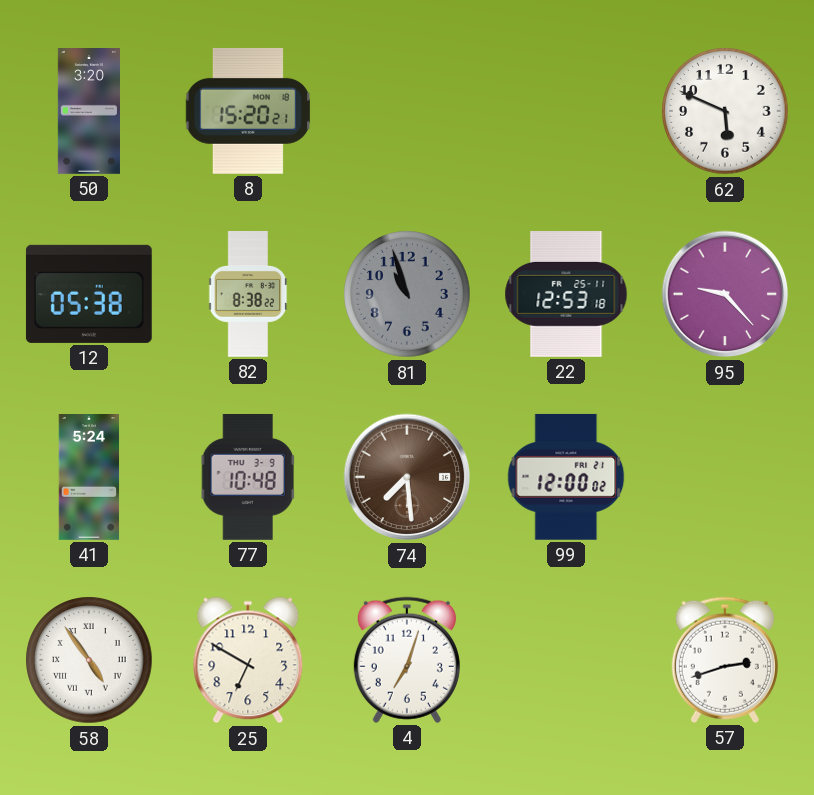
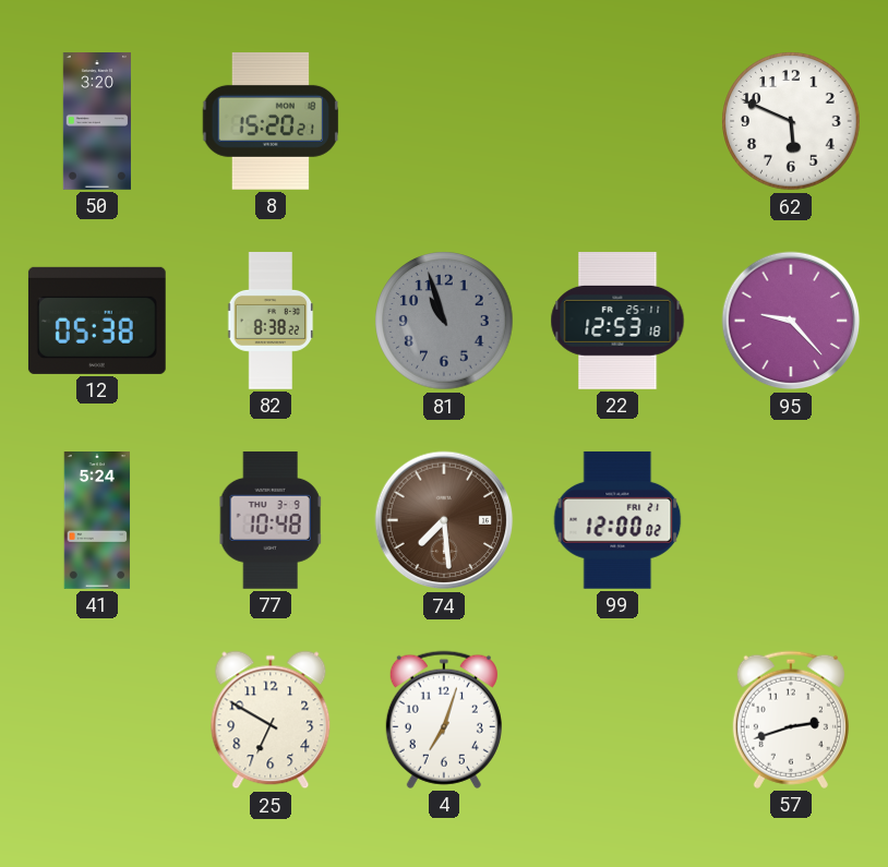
58: 4:54 -> none (89, 660)
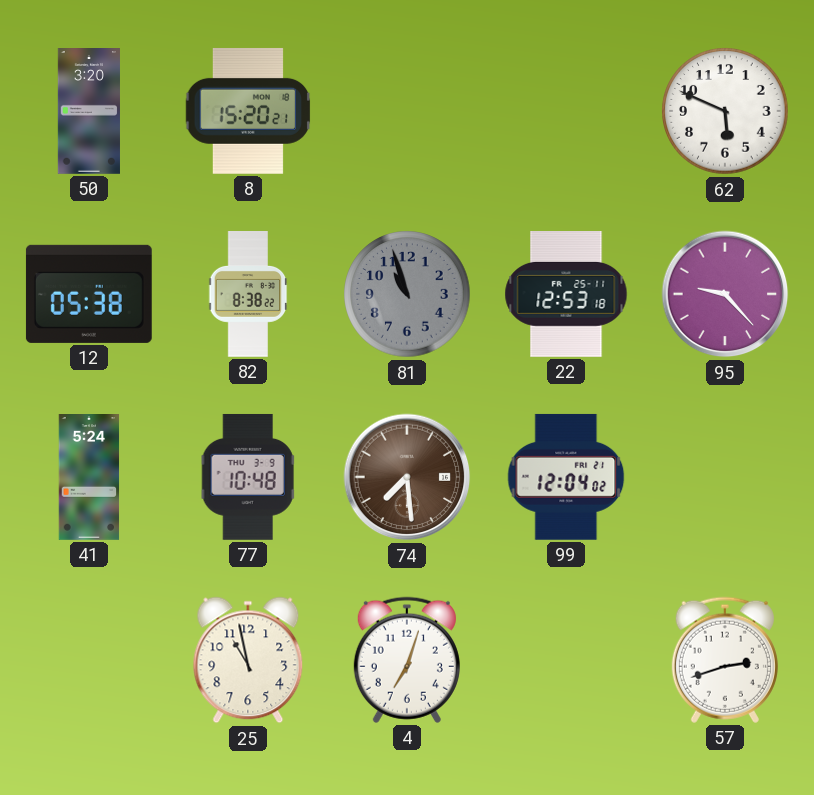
99: 12:00 -> 12:04 (566, 477)
25: 6:50 -> 10:58 (248, 660)
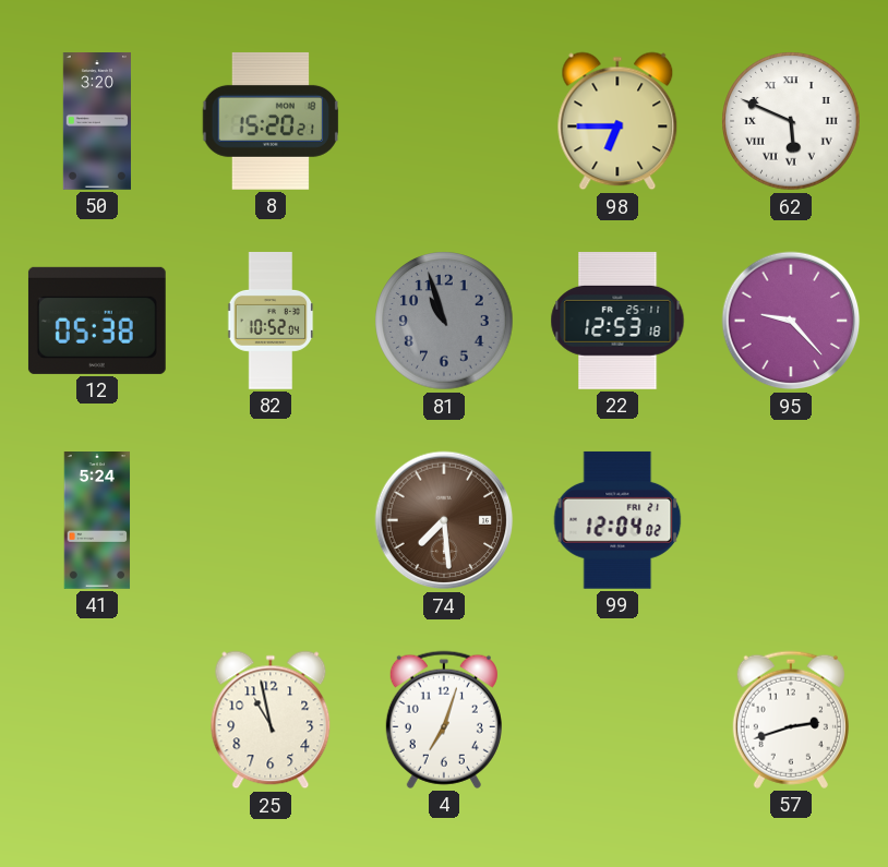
98: none -> 6:45 (617, 121)
62 numerals: Arabic -> Roman (791, 121)
82: 8:38 -> 10:52 (271, 322)
77: 10:48 -> none (248, 477)
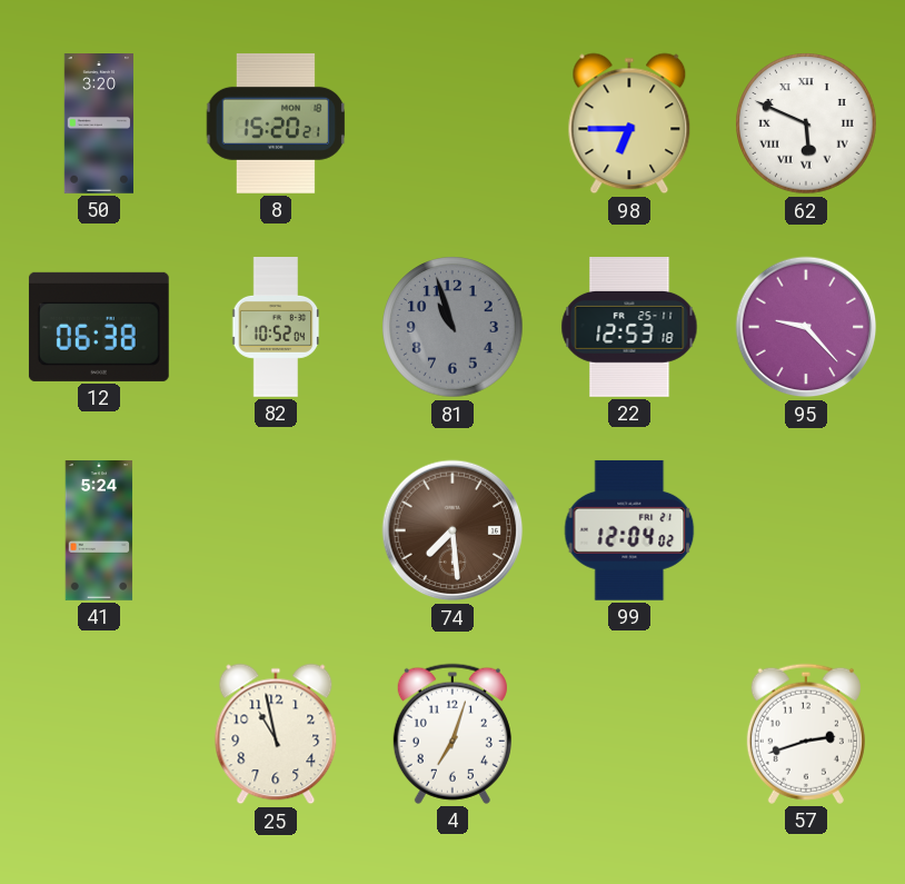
12: 05:38 -> 06:38 (99, 327)
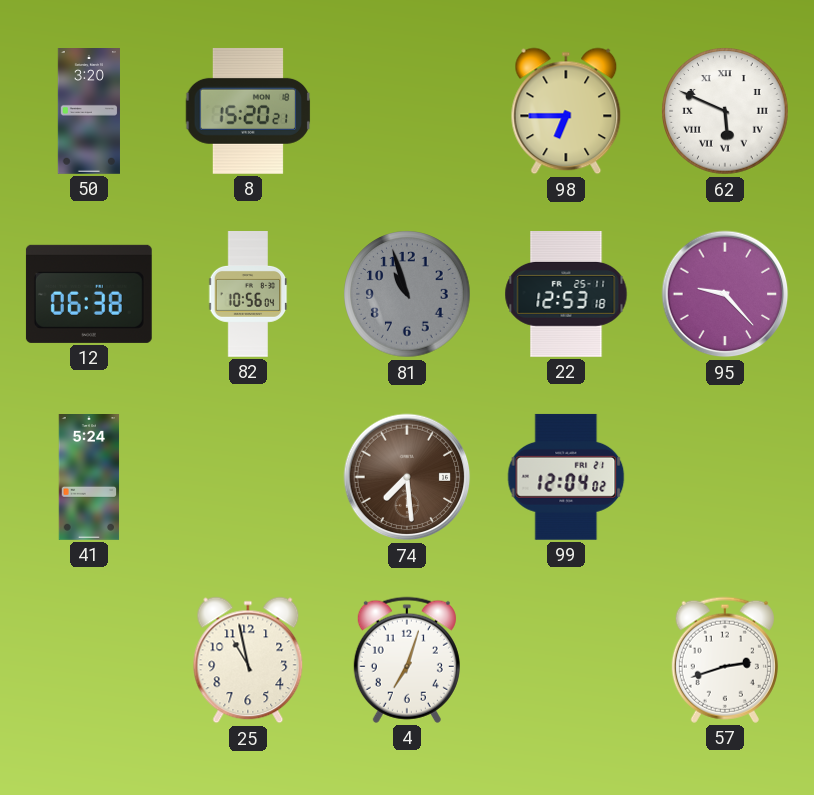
82: 10:52 -> 10:56 (248, 295)
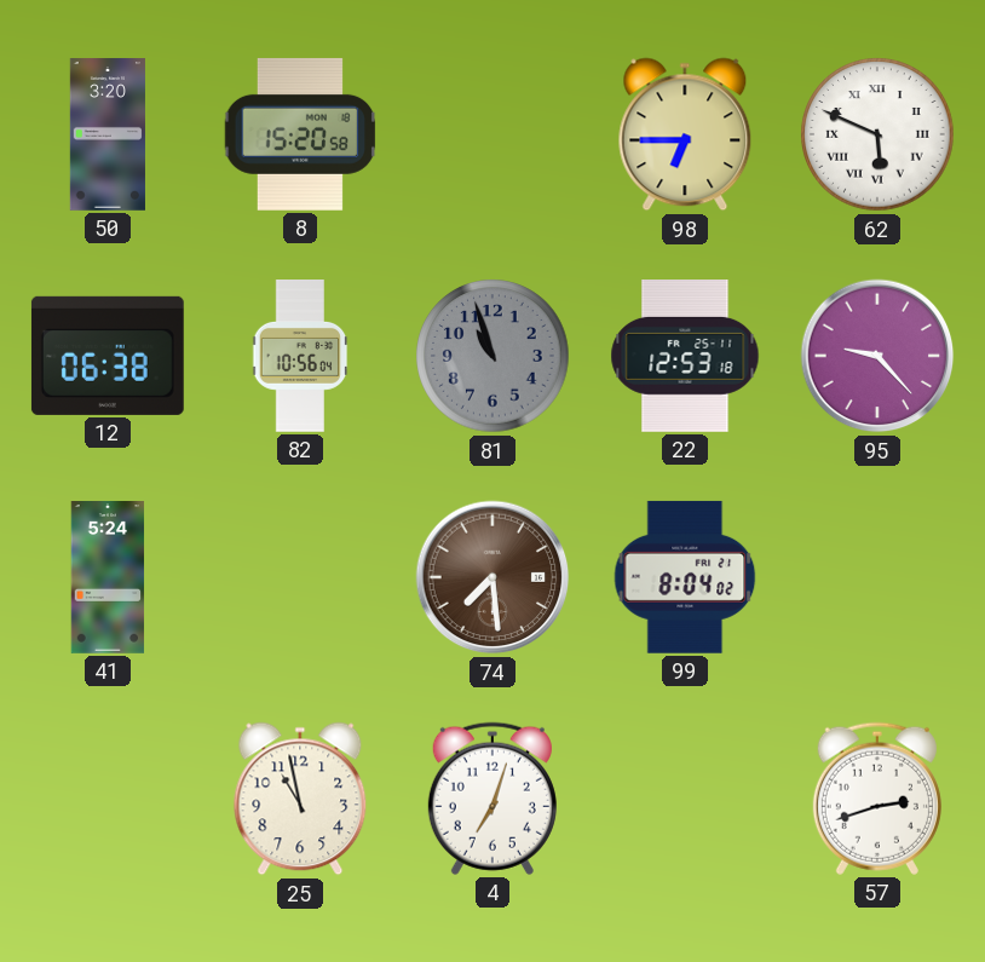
8: 15:20:21 -> 15:20:58 (300, 134)
99: 12:04 -> 8:04 (685, 577)
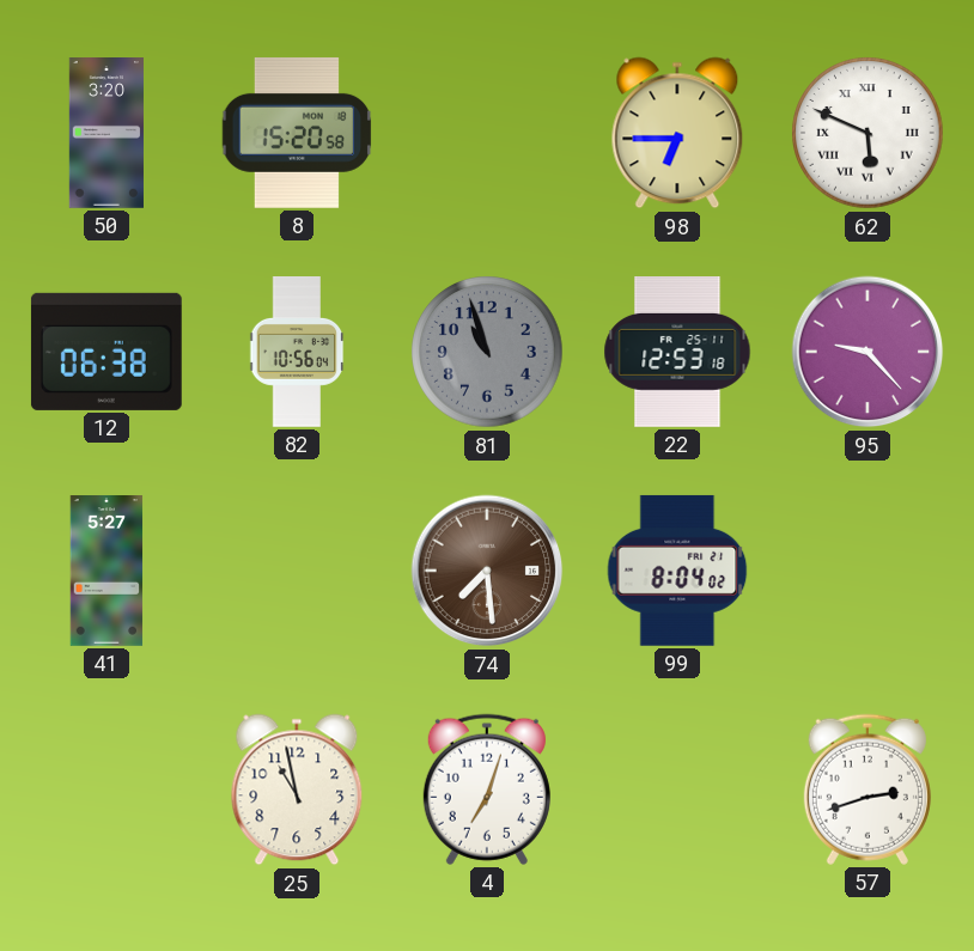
41: 5:24 -> 5:27 (106, 572)
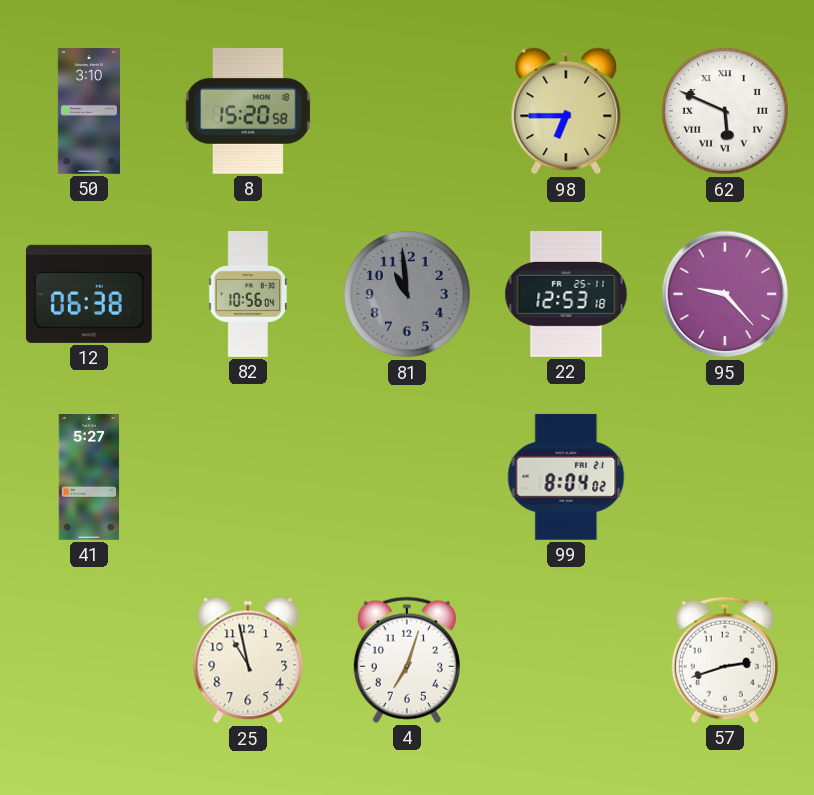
50: 3:20 -> 3:10 (89, 112)
81: 10:57 -> 10:59 (407, 294)
74: 7:29 -> none (487, 571)
